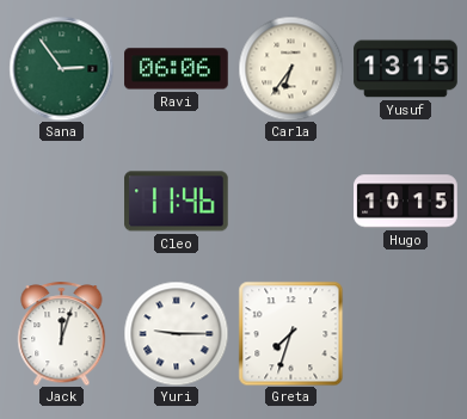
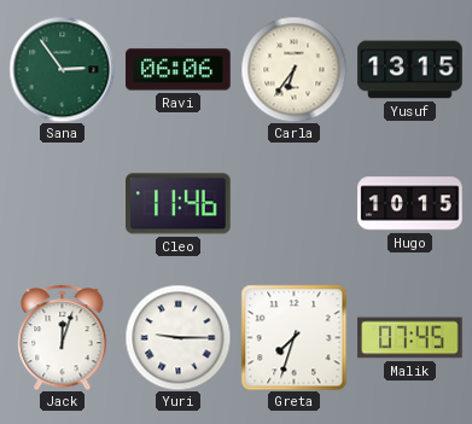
Malik: none -> 07:45 (410, 338)
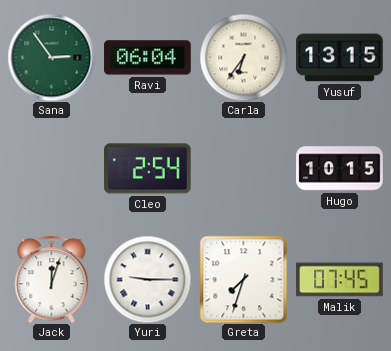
Ravi: 06:06 -> 06:04 (148, 58)
Cleo: 11:46 -> 2:54 (148, 169)
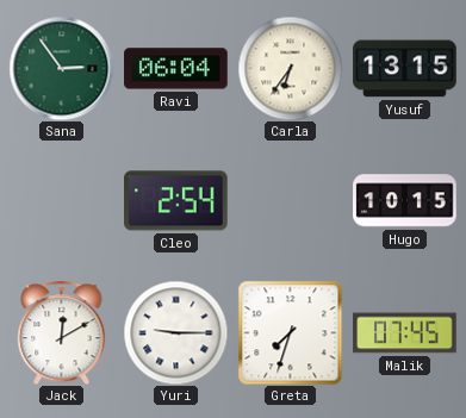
Jack: 12:03 -> 12:10 (62, 332)
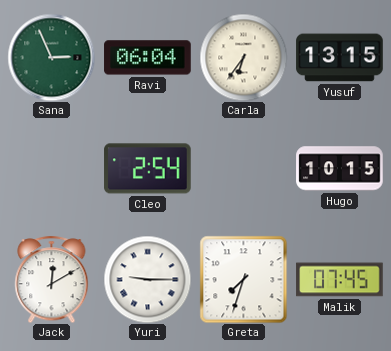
Sana: 2:54 -> 2:56 (51, 57)
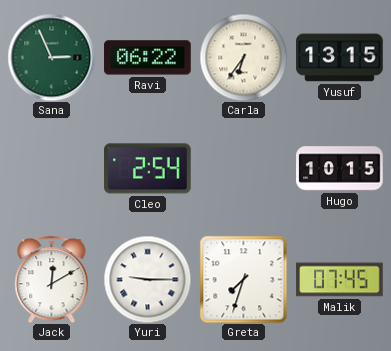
Ravi: 06:04 -> 06:22 (148, 58)
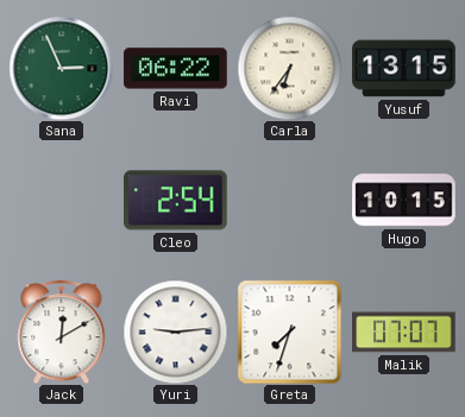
Yuri: 9:15 -> 9:14 (175, 331)
Malik: 07:45 -> 07:07 (404, 333)
